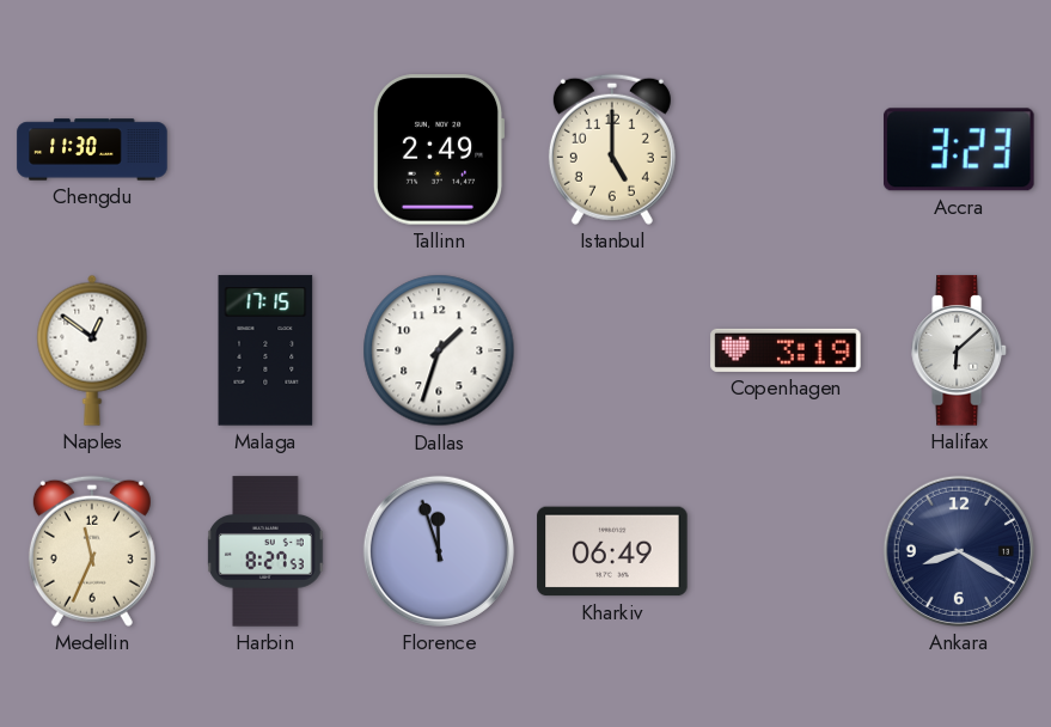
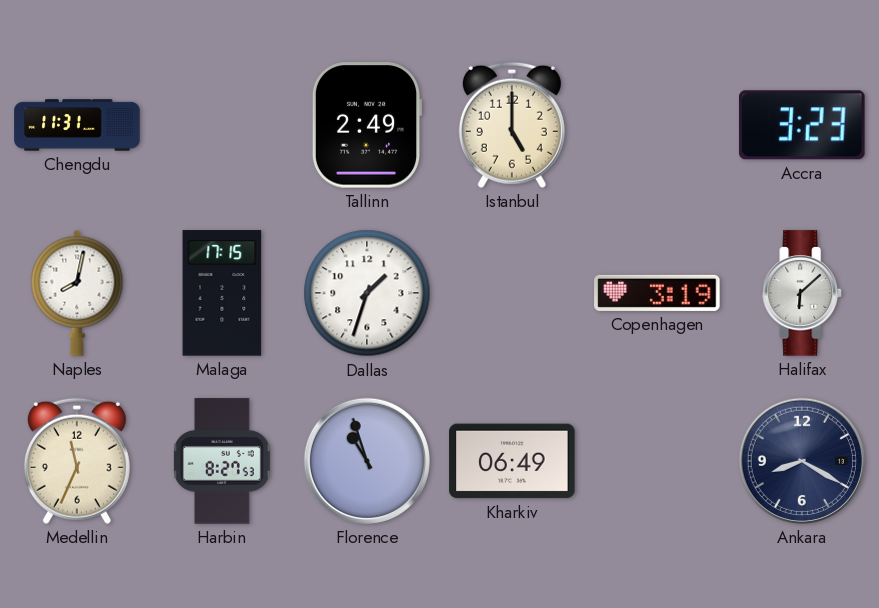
Chengdu: 11:30 -> 11:31 (77, 125)
Naples: 12:51 -> 8:02 (77, 293)
Florence: 11:57 -> 10:57 (367, 461)
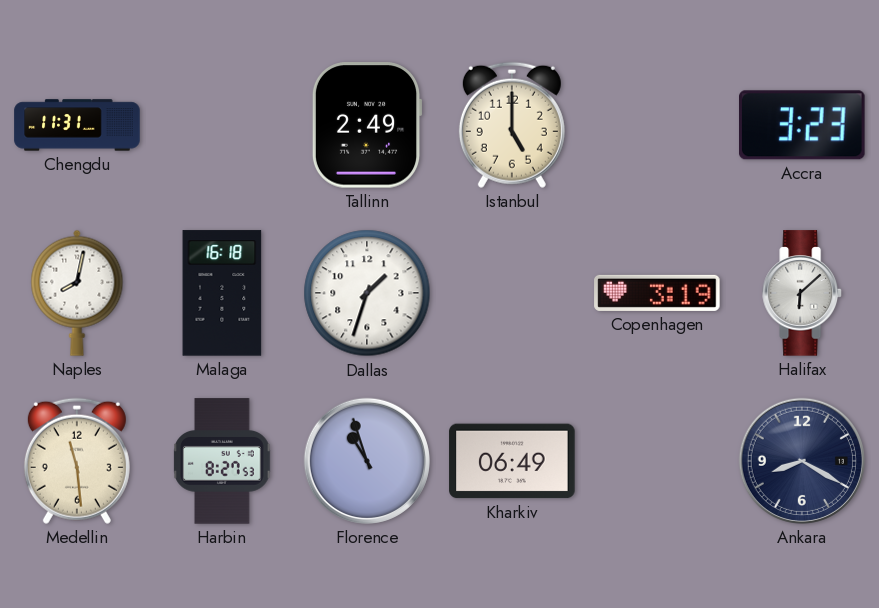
Malaga: 17:15 -> 16:18 (222, 293)
Medellin: 11:34 -> 11:29 (77, 461)
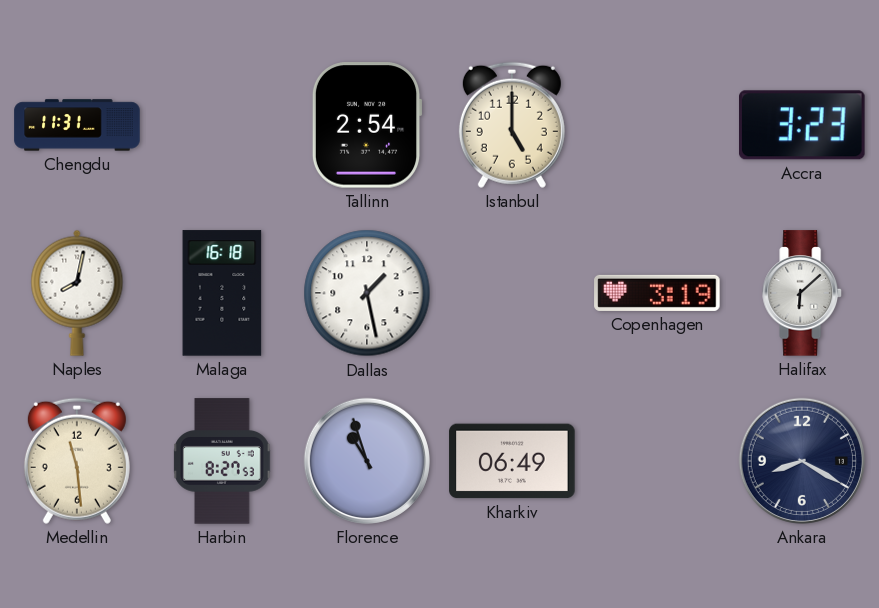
Tallinn: 2:49 -> 2:54 (367, 125)
Dallas: 1:33 -> 1:28 (367, 293)
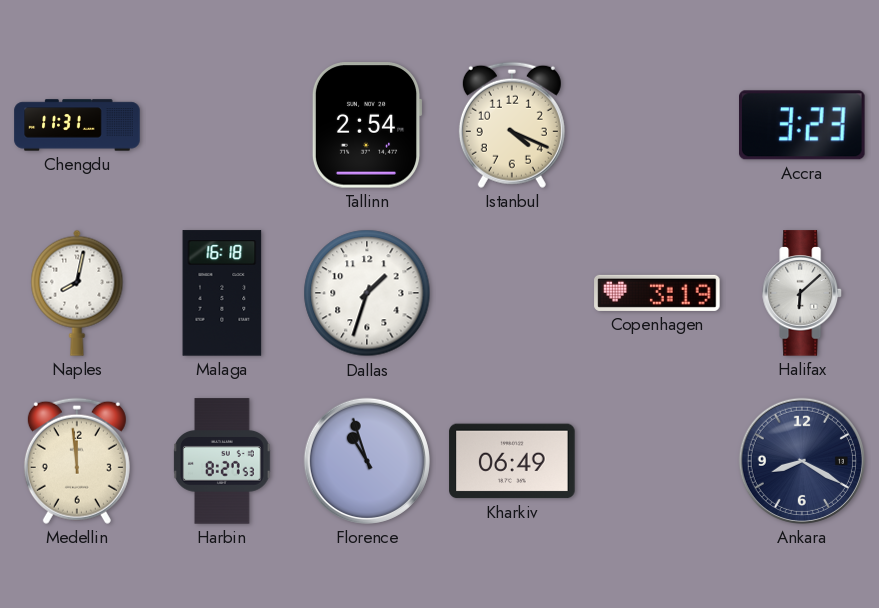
Istanbul: 5:00 -> 4:19 (512, 125)
Dallas: 1:28 -> 1:33 (367, 293)
Medellin: 11:29 -> 11:59 (77, 461)
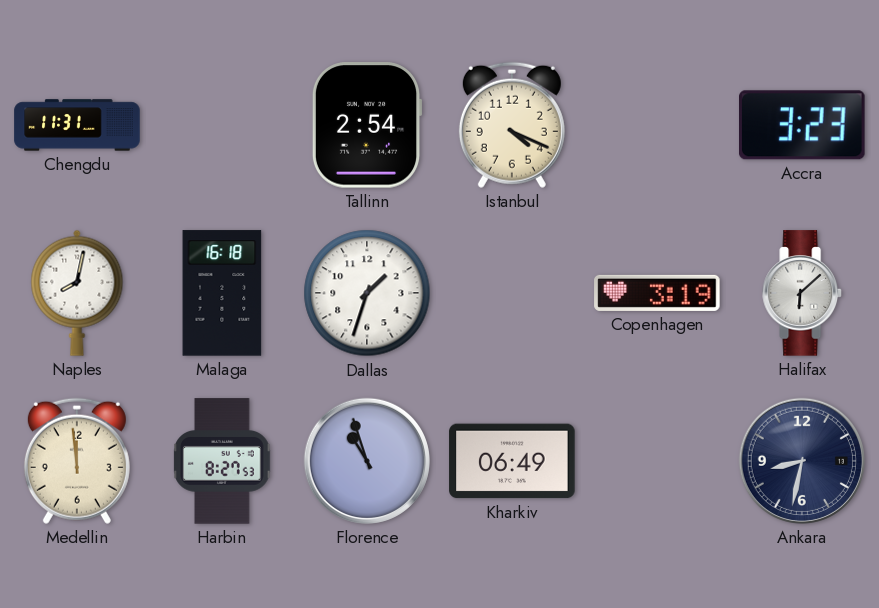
Ankara: 8:20 -> 8:32 (802, 461)
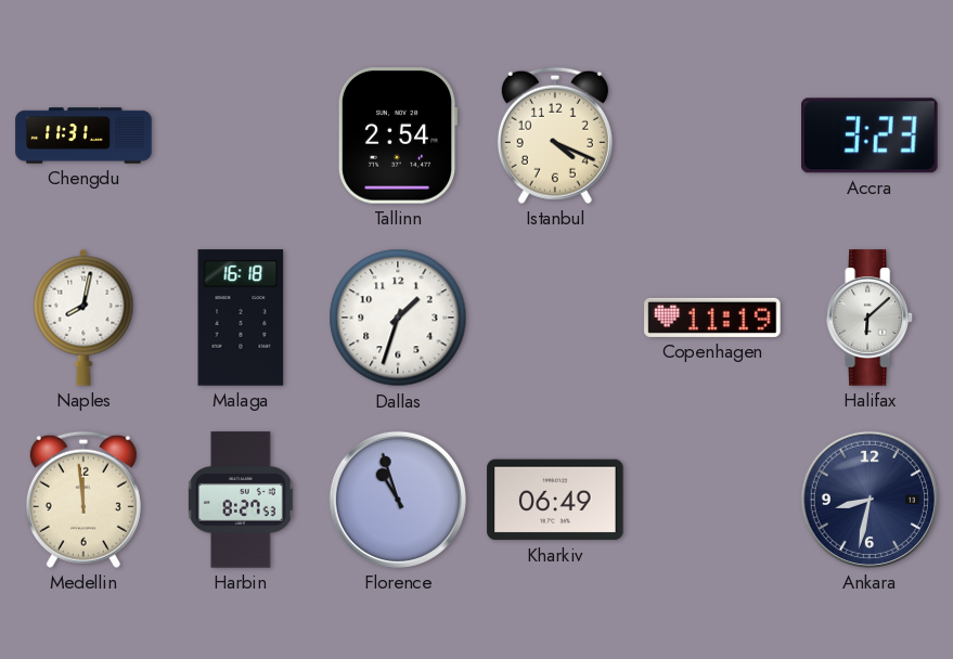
Copenhagen: 3:19 -> 11:19 (712, 318)
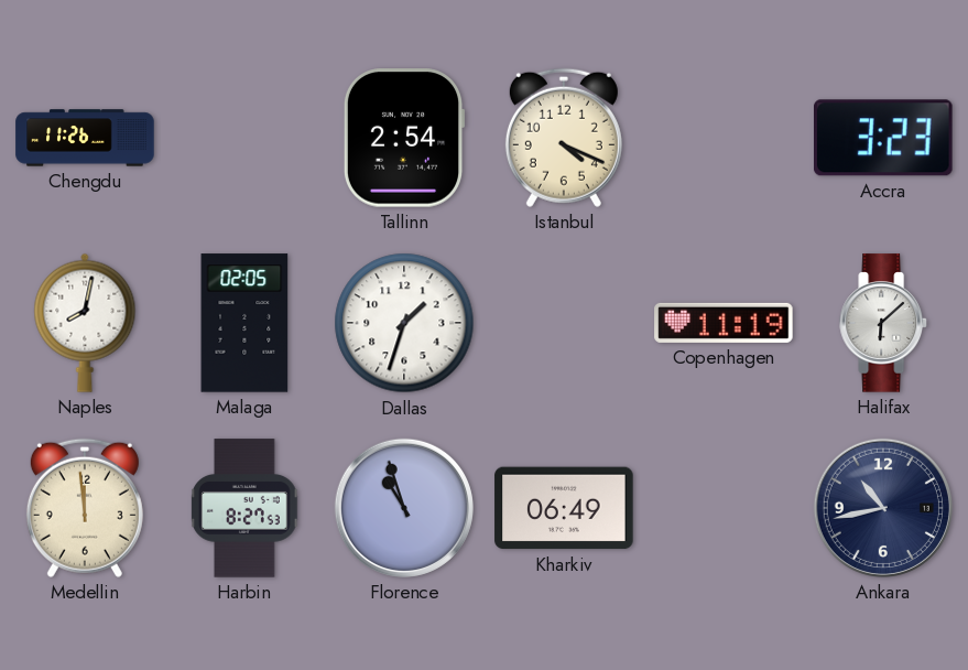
Chengdu: 11:31 -> 11:26 (85, 138)
Malaga: 16:18 -> 02:05 (244, 323)
Ankara: 8:32 -> 10:43 (883, 508)
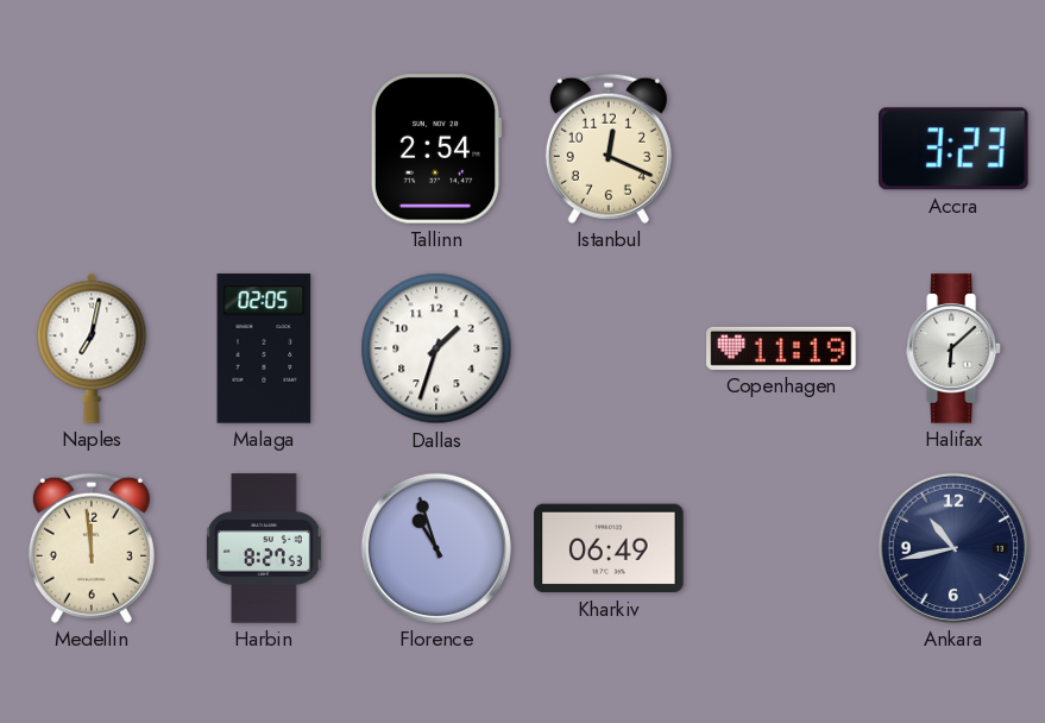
Chengdu: 11:26 -> none (85, 138)
Istanbul: 4:19 -> 12:19 (609, 149)
Naples: 8:02 -> 7:02 (92, 348)
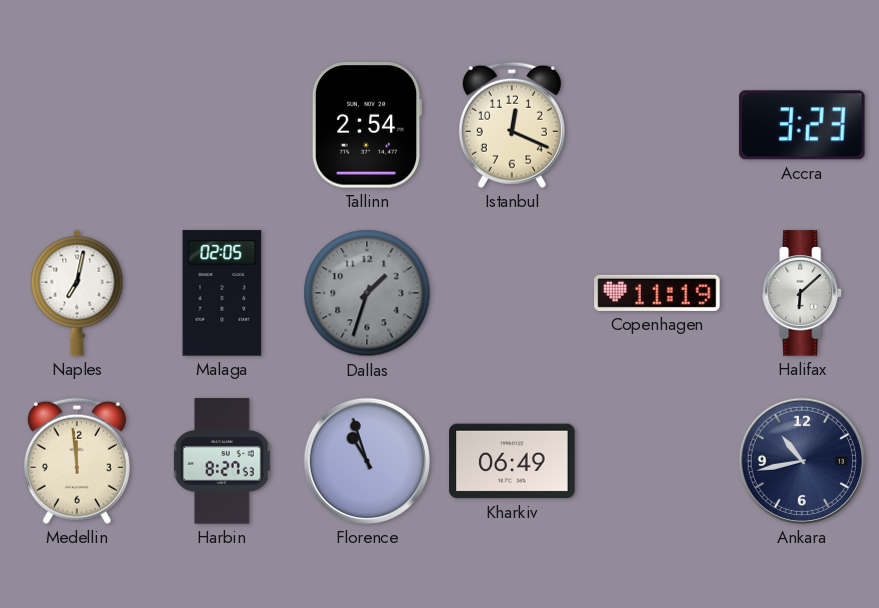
Dallas dial: white -> grey (367, 293)
